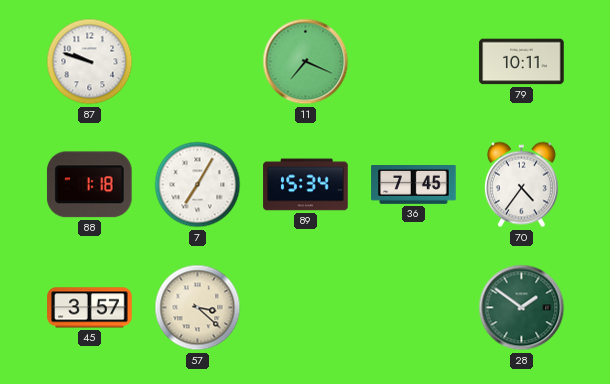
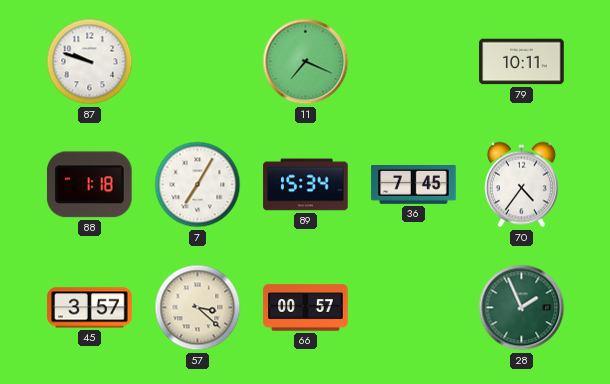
66: none -> 00:57 (306, 308)
28: 1:51 -> 1:56 (522, 308)
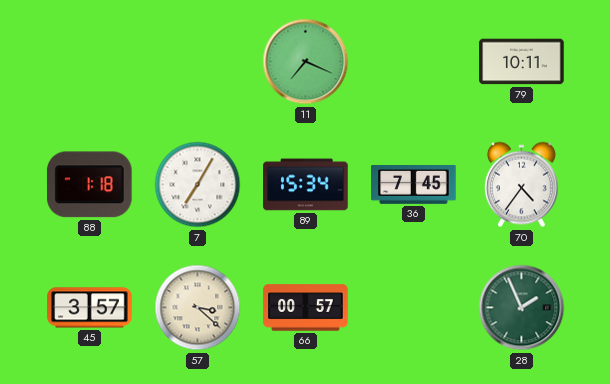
87: 9:48 -> none (90, 62)
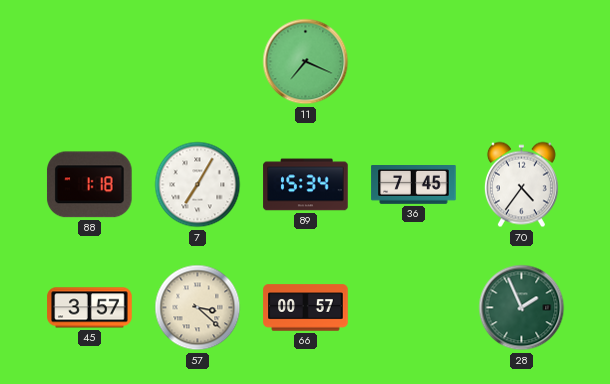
79: 10:11 -> none (522, 62)
